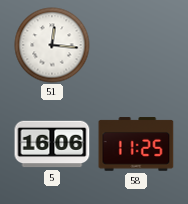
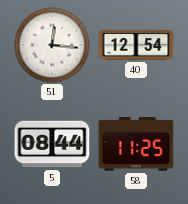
40: none -> 12:54 (136, 45)
5: 16:06 -> 08:44 (52, 144)
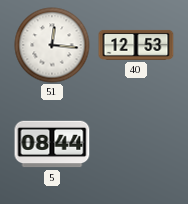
40: 12:54 -> 12:53 (136, 45)
58: 11:25 -> none (136, 144)
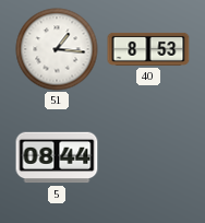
51: 12:16 -> 1:16 (57, 49)
40: 12:53 -> 8:53 (148, 49)
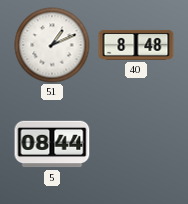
51: 1:16 -> 1:11 (52, 45)
40: 8:53 -> 8:48 (136, 45)
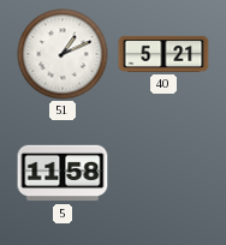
40: 8:48 -> 5:21 (163, 54)
5: 08:44 -> 11:58 (63, 173)
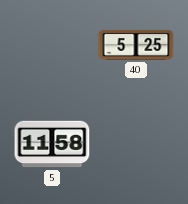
51: 1:11 -> none (63, 54)
40: 5:21 -> 5:25 (136, 45)
